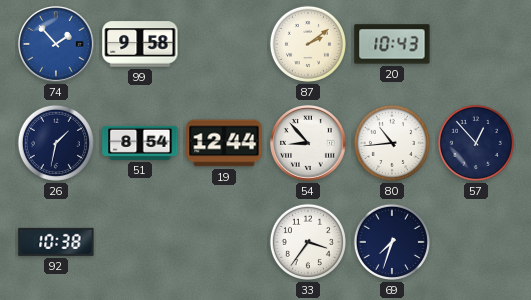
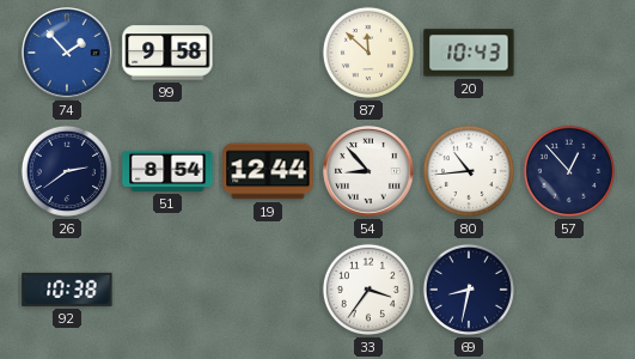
87: 2:09 -> 11:52 (368, 53)
26: 1:32 -> 2:39 (67, 171)
69: 7:33 -> 8:32 (469, 290)
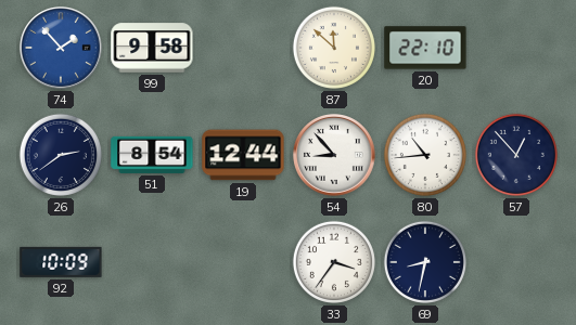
20: 10:43 -> 22:10 (425, 48)
92: 10:38 -> 10:09 (61, 262)
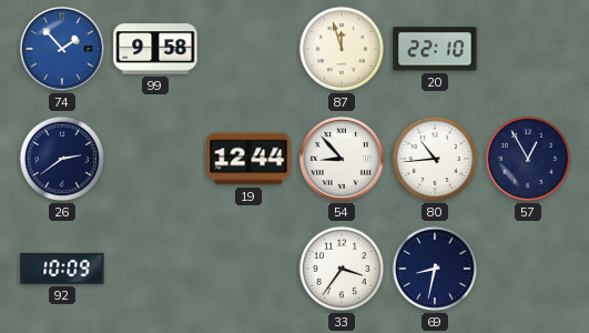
87: 11:52 -> 11:57 (342, 49)
51: 8:54 -> none (152, 155)
57: 12:53 -> 12:55 (528, 159)
